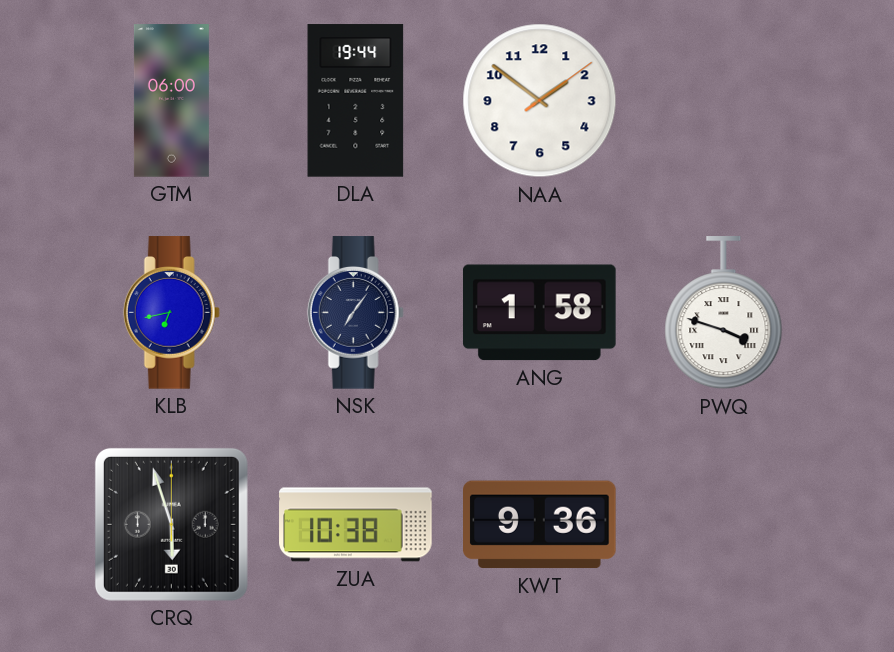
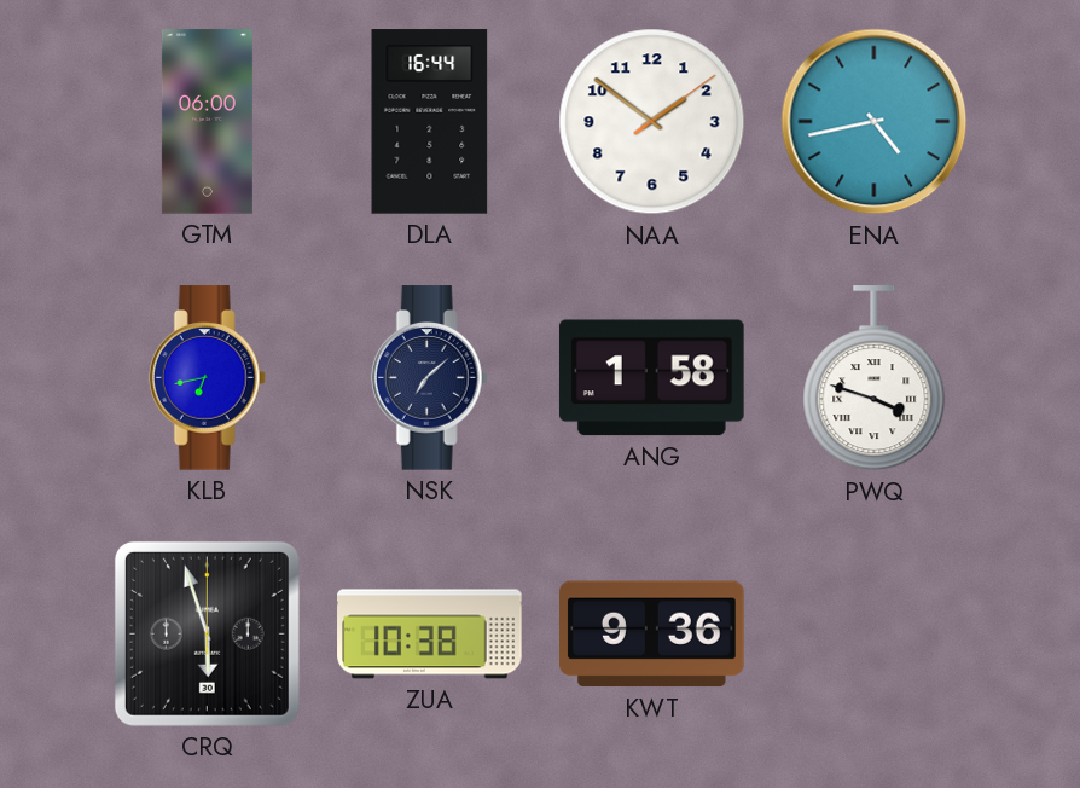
DLA: 19:44 -> 16:44 (430, 122)
ENA: none -> 4:43 (875, 122)
NSK: 7:06 -> 7:08 (429, 378)
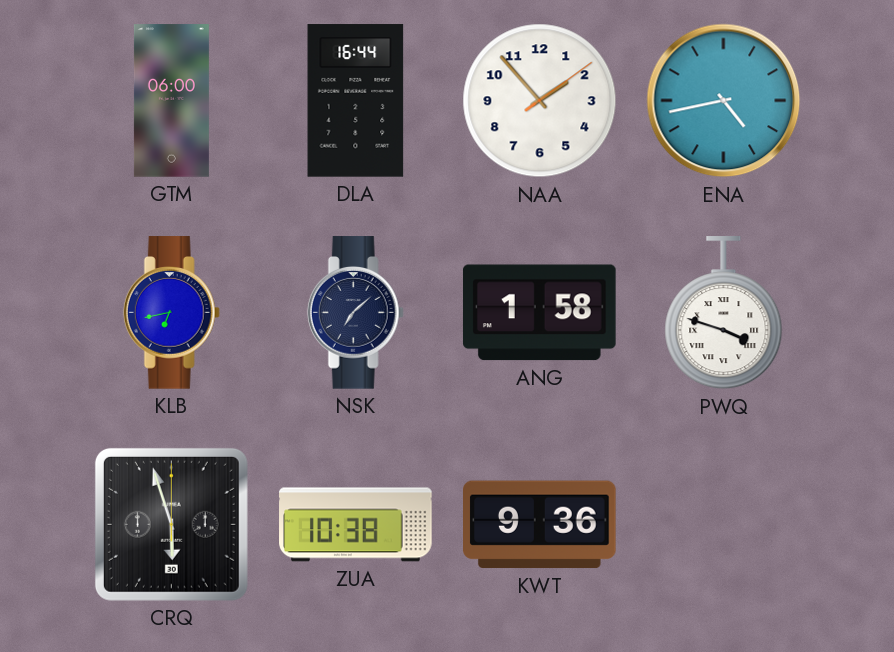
NAA: 1:51 -> 1:53 (540, 101)
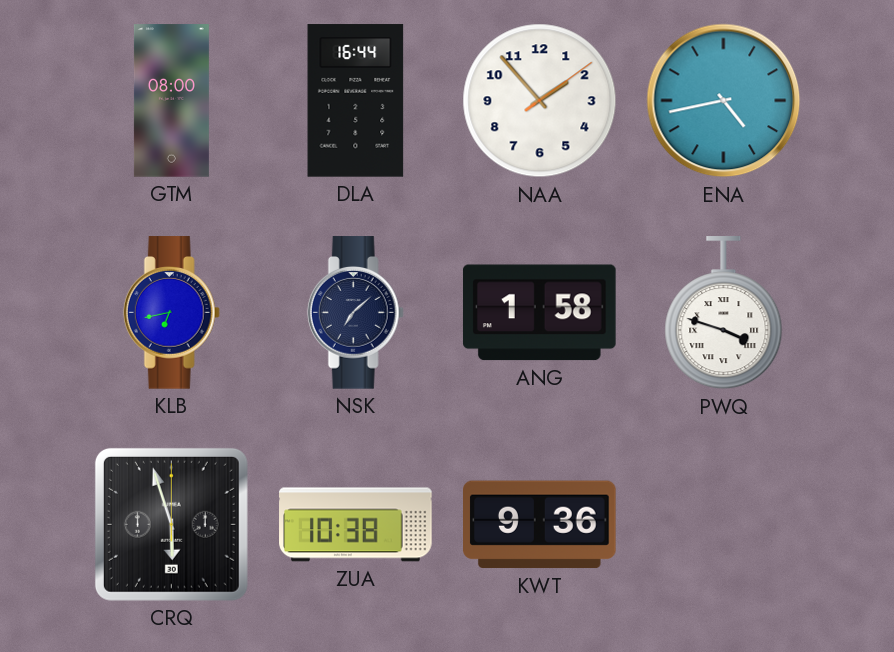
GTM: 06:00 -> 08:00 (171, 101)
